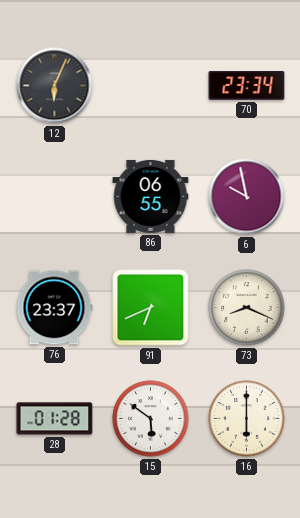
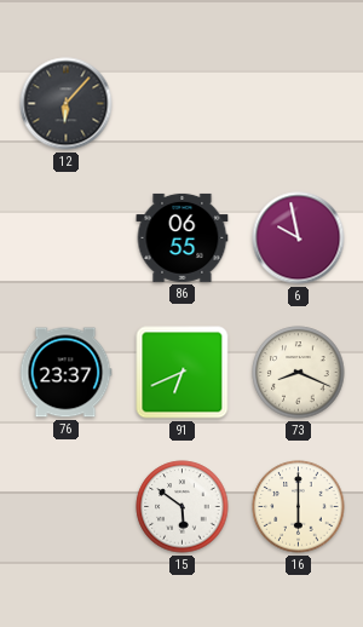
12: 6:04 -> 6:07 (67, 104)
70: 23:34 -> none (247, 86)
28: 01:28 -> none (55, 419)
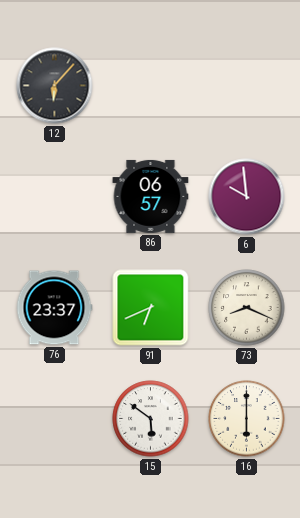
86: 06:55 -> 06:57 (151, 196)
6: 9:58 -> 9:59 (247, 197)
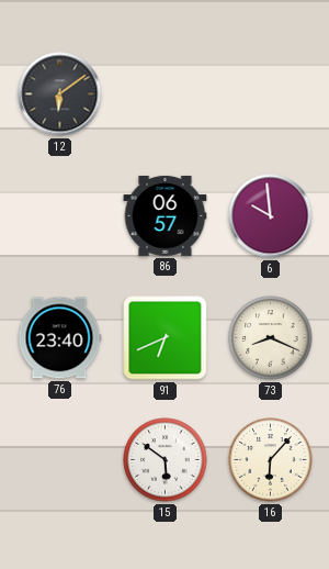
12: 6:07 -> 6:09 (60, 94)
76: 23:37 -> 23:40 (59, 338)
16: 6:00 -> 6:07 (271, 460)
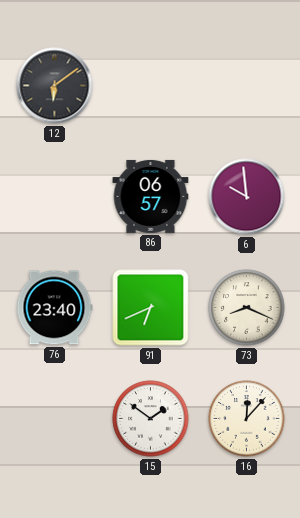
15: 5:51 -> 1:51 (151, 419)
16: 6:07 -> 12:07 (247, 419)
